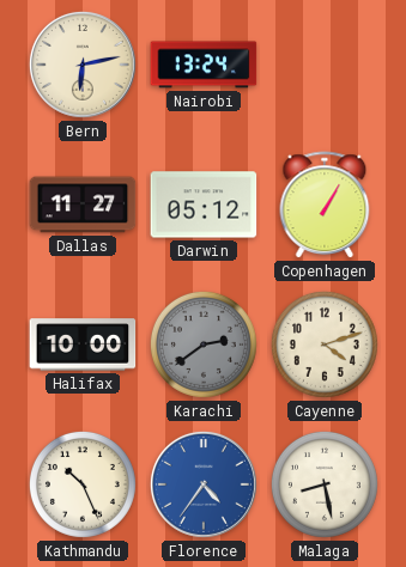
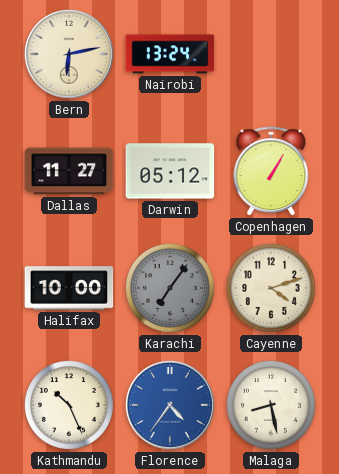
Karachi: 2:39 -> 7:06 (170, 288)
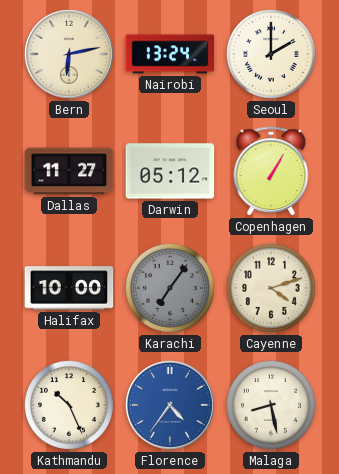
Seoul: none -> 2:00 (271, 54)
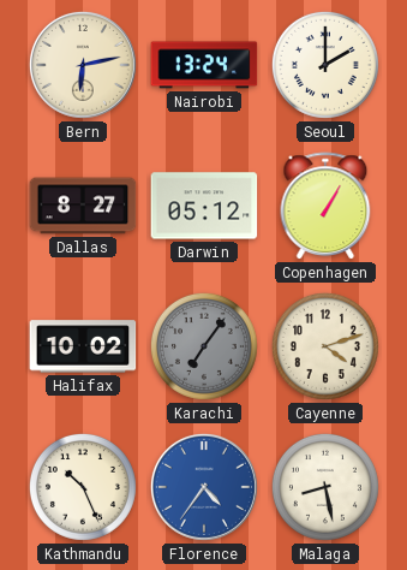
Dallas: 11:27 -> 8:27 (83, 206)
Halifax: 10:00 -> 10:02 (83, 346)
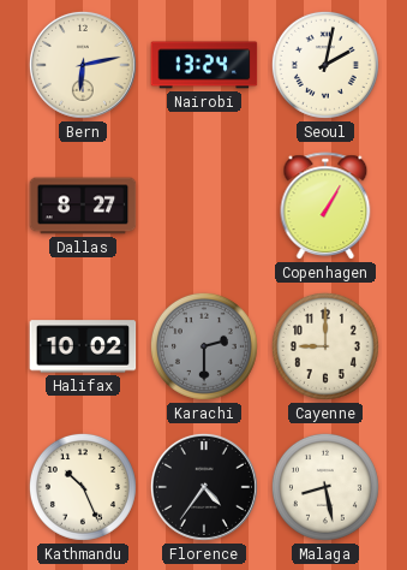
Seoul: 2:00 -> 2:02 (325, 65)
Darwin: 05:12 -> none (204, 206)
Karachi: 7:06 -> 2:30 (204, 346)
Cayenne: 4:12 -> 9:00 (325, 346)
Florence dial: blue -> black (204, 487)
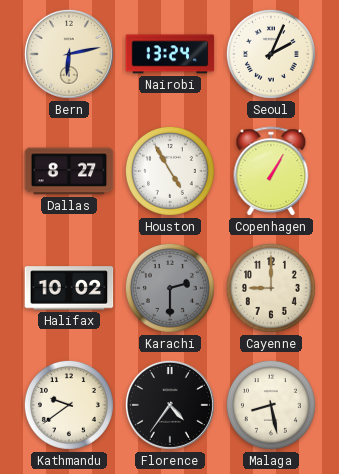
Seoul: 2:02 -> 2:04 (271, 54)
Houston: none -> 4:55 (170, 171)
Kathmandu: 10:26 -> 9:39 (69, 405)
